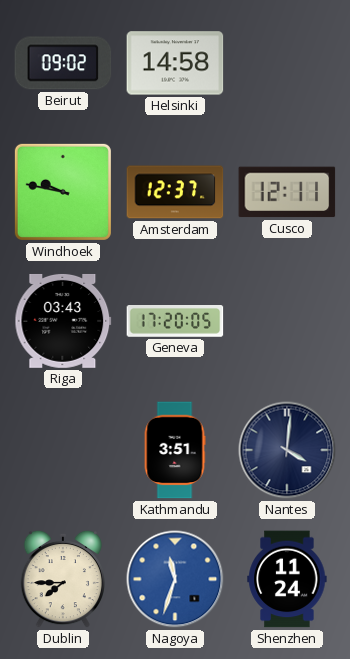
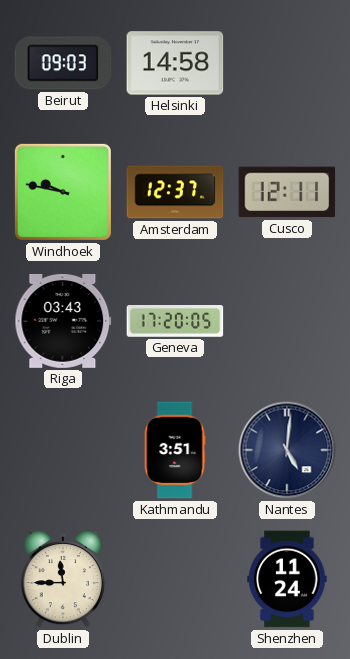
Beirut: 09:02 -> 09:03 (63, 63)
Nantes: 4:01 -> 5:01 (287, 450)
Dublin: 7:45 -> 11:45 (62, 579)
Nagoya: 11:33 -> none (175, 579)
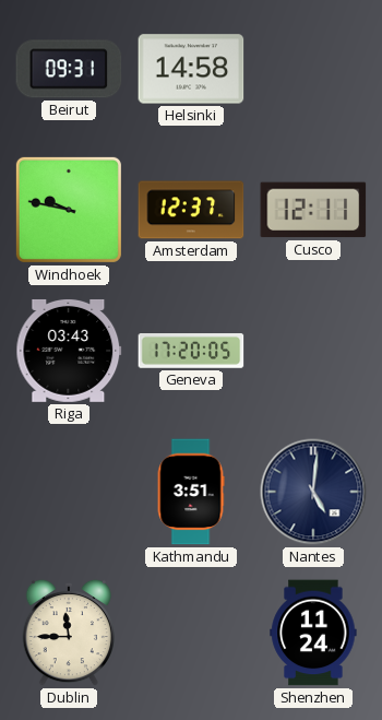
Beirut: 09:03 -> 09:31 (69, 69)
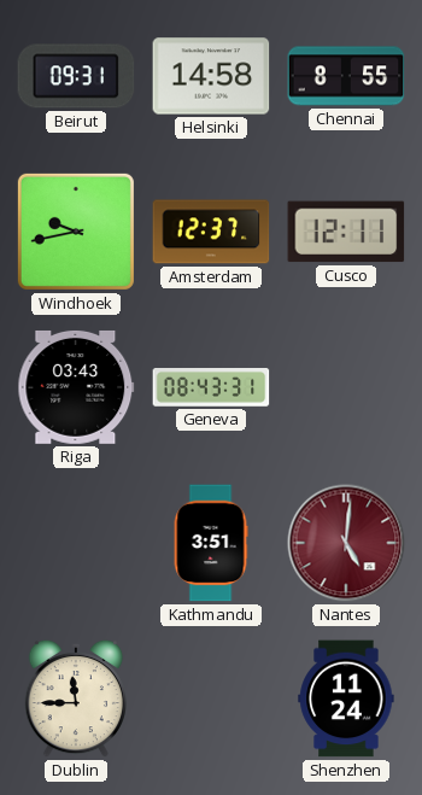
Chennai: none -> 8:55 (346, 76)
Windhoek: 9:47 -> 9:43 (76, 232)
Geneva: 17:20 -> 08:43 (211, 388)
Nantes dial: navy -> burgundy (346, 543)
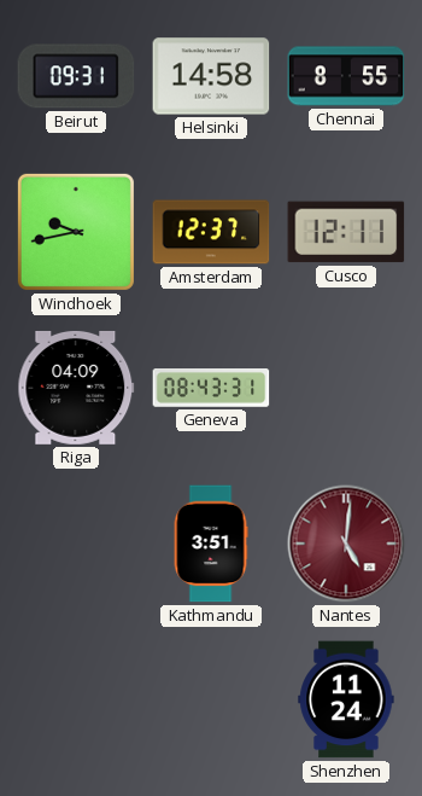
Riga: 03:43 -> 04:09 (76, 388)
Dublin: 11:45 -> none (75, 698)
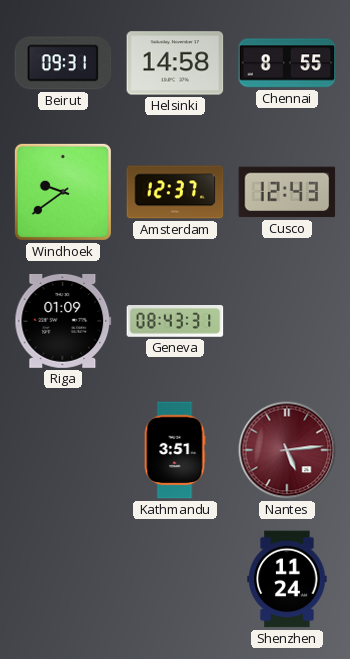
Windhoek: 9:43 -> 9:39 (63, 192)
Cusco: 12:11 -> 12:43 (287, 192)
Riga: 04:09 -> 01:09 (63, 321)
Nantes: 5:01 -> 5:14 (287, 450)
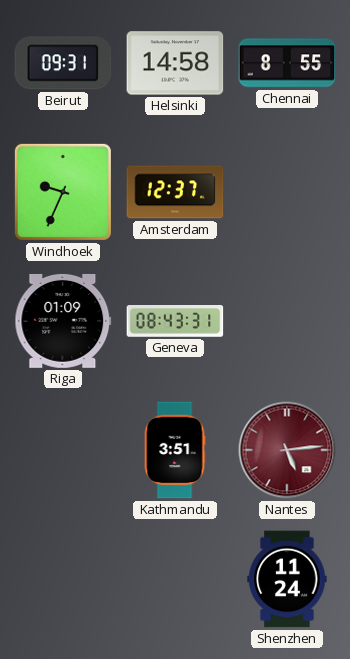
Windhoek: 9:39 -> 9:34 (63, 192)
Cusco: 12:43 -> none (287, 192)
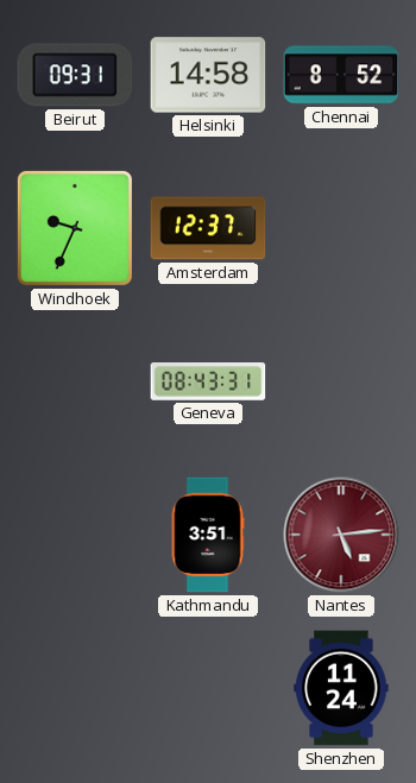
Chennai: 8:55 -> 8:52 (341, 75)
Riga: 01:09 -> none (63, 321)
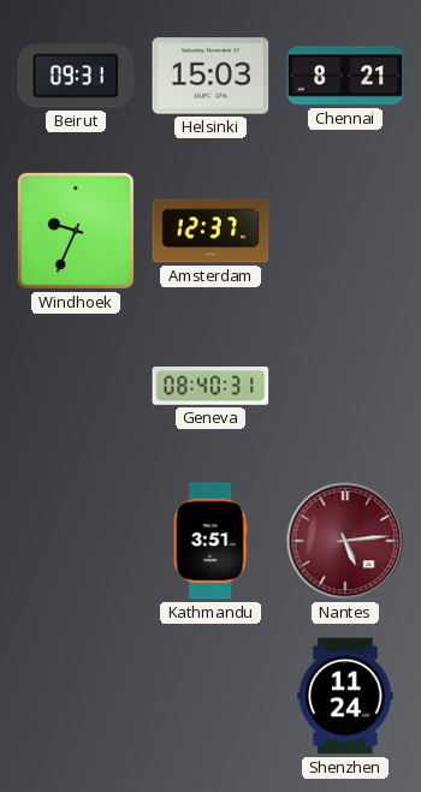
Helsinki: 14:58 -> 15:03 (210, 76)
Chennai: 8:52 -> 8:21 (345, 76)
Geneva: 08:43 -> 08:40 (210, 387)
